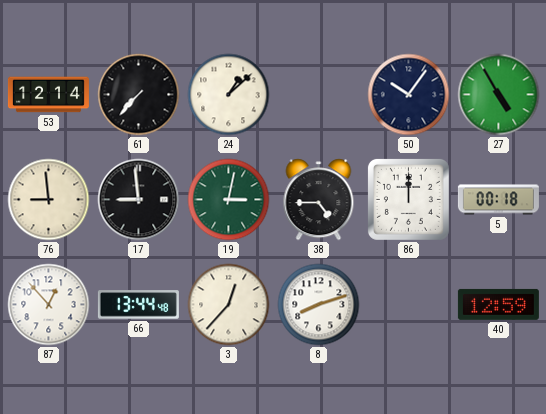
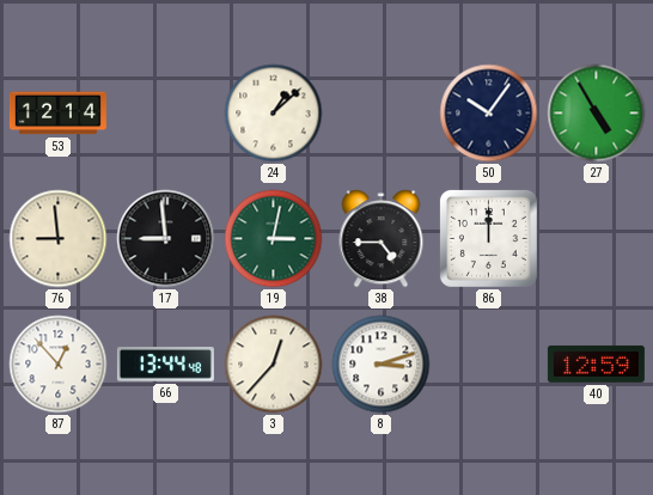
61: 7:37 -> none (139, 95)
5: 00:18 -> none (498, 200)
8: 8:12 -> 3:12 (382, 365)
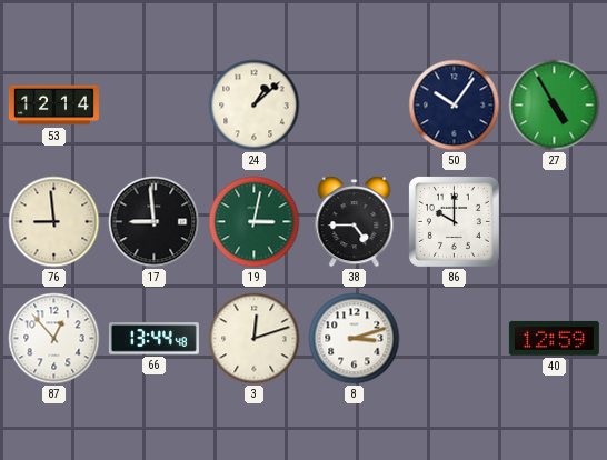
86: 12:00 -> 10:00 (454, 221)
3: 12:37 -> 12:12 (255, 339)
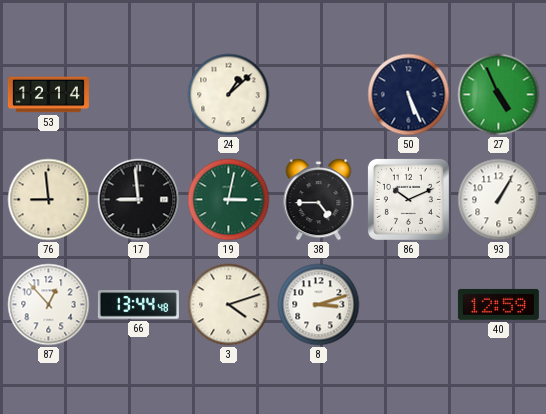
50: 10:06 -> 5:26 (409, 95)
27: 4:55 -> 4:56 (499, 95)
86: 10:00 -> 10:11 (408, 199)
93: none -> 1:05 (499, 200)
3: 12:12 -> 4:12 (229, 305)
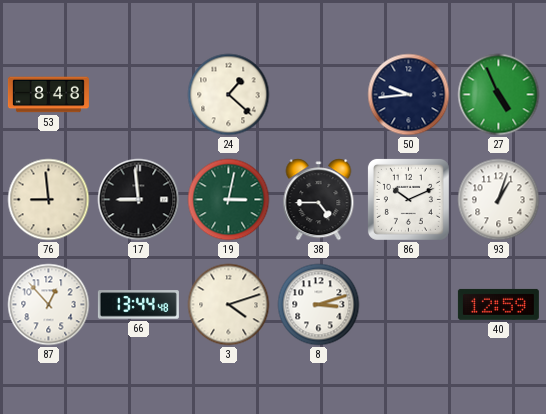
53: 12:14 -> 8:48 (48, 95)
24: 1:08 -> 1:22 (229, 95)
50: 5:26 -> 9:44 (409, 95)
93: 1:05 -> 1:03 (499, 200)
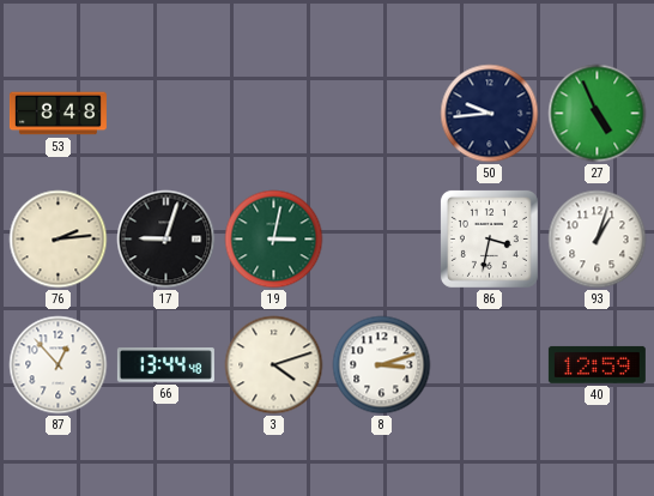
24: 1:22 -> none (229, 95)
76: 8:59 -> 2:14 (59, 240)
17: 8:59 -> 9:03 (166, 240)
38: 4:45 -> none (319, 200)
86: 10:11 -> 3:32 (489, 238)
